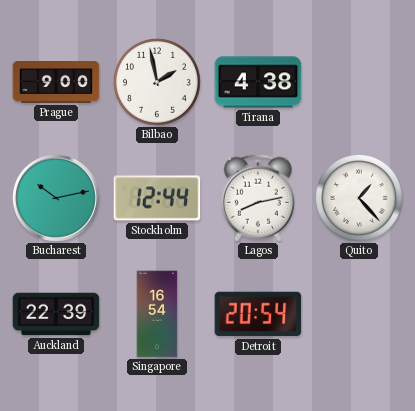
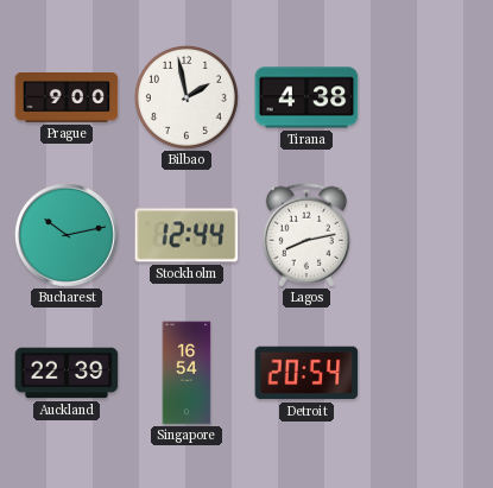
Quito: 1:23 -> none (359, 198)
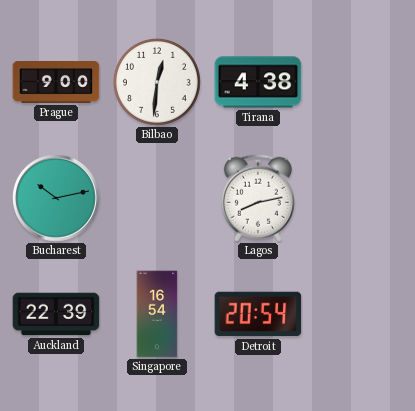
Bilbao: 1:58 -> 12:31 (157, 82)
Stockholm: 12:44 -> none (187, 235)
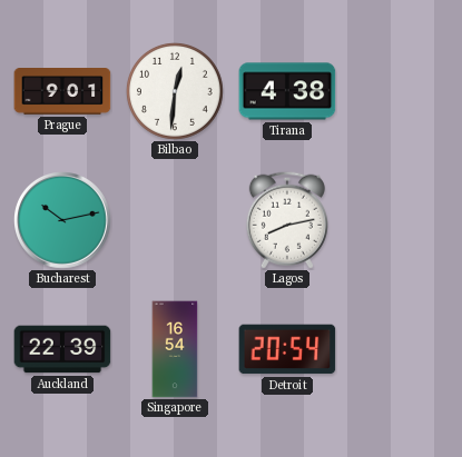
Prague: 9:00 -> 9:01 (62, 91)
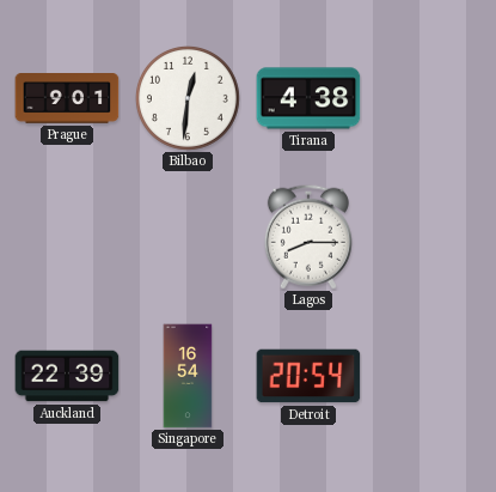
Bucharest: 10:13 -> none (63, 221)
Lagos: 8:13 -> 8:15 (308, 237)
